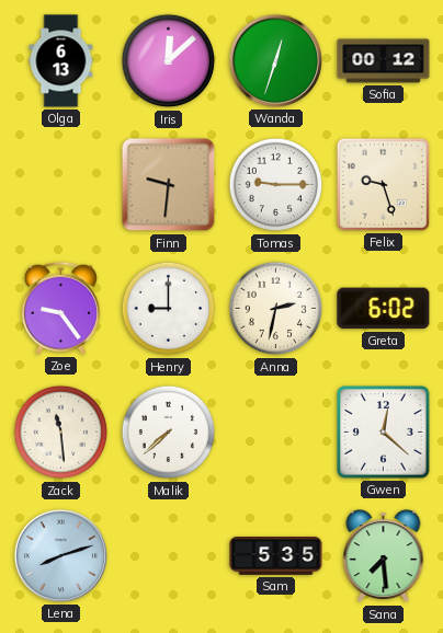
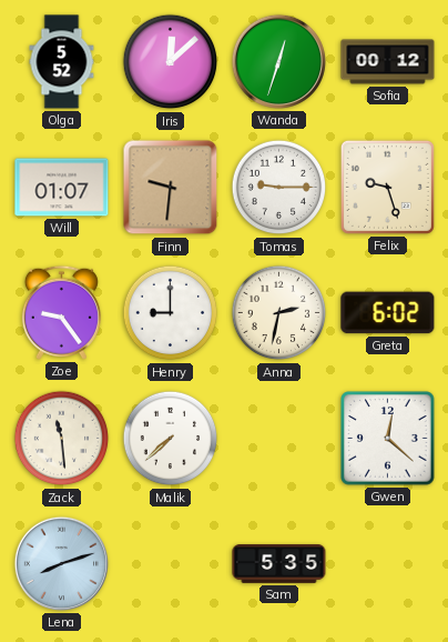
Olga: 6:13 -> 5:52 (62, 62)
Will: none -> 01:07 (62, 188)
Sana: 7:29 -> none (384, 556)
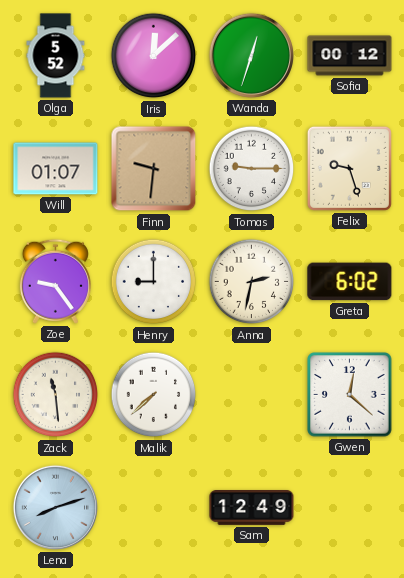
Sam: 5:35 -> 12:49 (252, 508)
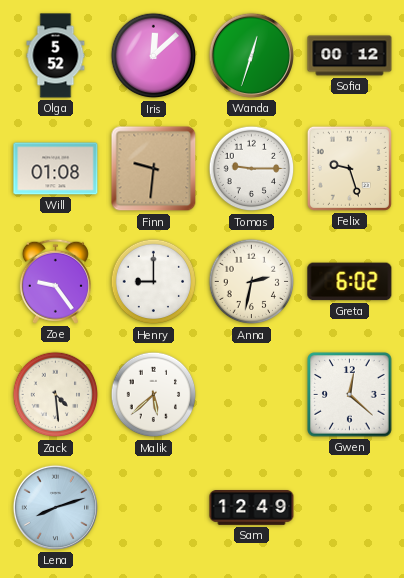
Will: 01:07 -> 01:08 (56, 169)
Zack: 11:29 -> 4:29 (56, 395)
Malik: 7:38 -> 5:38 (154, 395)
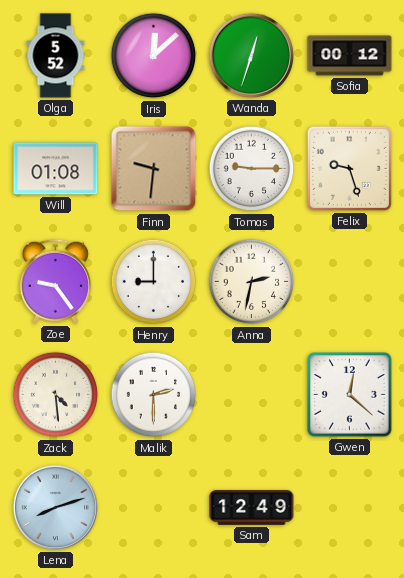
Greta: 6:02 -> none (350, 282)
Malik: 5:38 -> 2:30 (154, 395)
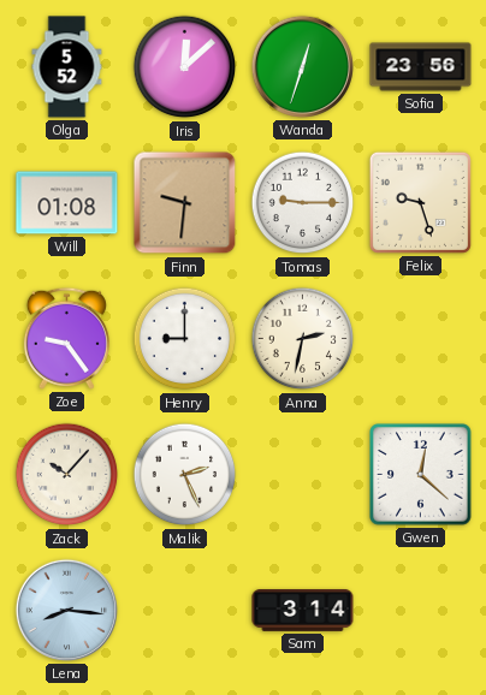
Sofia: 00:12 -> 23:56 (421, 67)
Zack: 4:29 -> 10:07 (67, 475)
Malik: 2:30 -> 2:26 (185, 475)
Lena: 8:12 -> 8:16 (66, 610)
Sam: 12:49 -> 3:14 (303, 611)
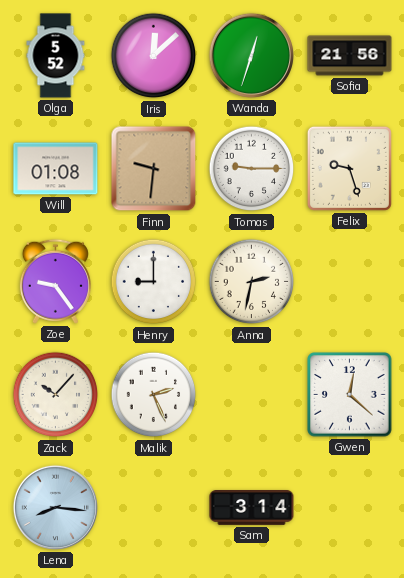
Sofia: 23:56 -> 21:56 (350, 56)
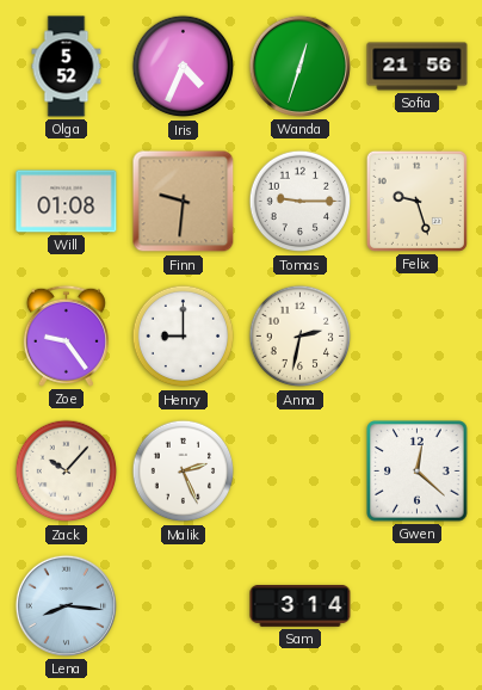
Iris: 12:08 -> 4:34 (184, 67)
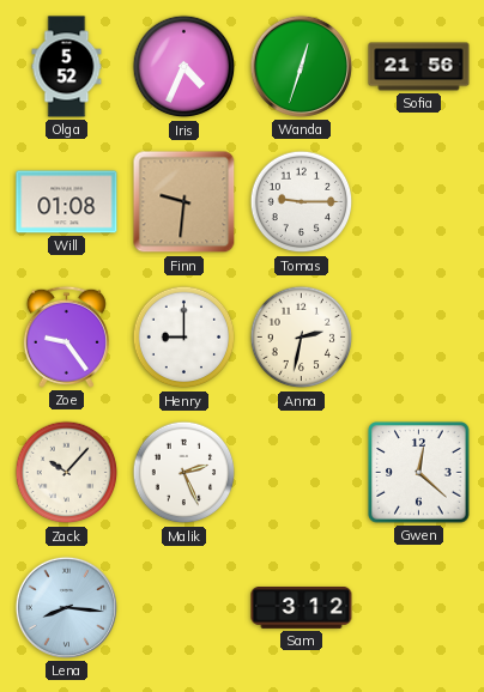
Felix: 9:27 -> none (416, 201)
Sam: 3:14 -> 3:12 (302, 608)
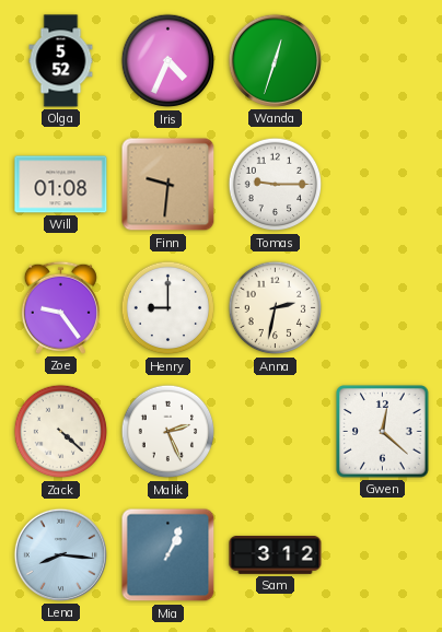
Sofia: 21:56 -> none (419, 67)
Zack: 10:07 -> 4:22 (61, 432)
Mia: none -> 1:04 (168, 555)
